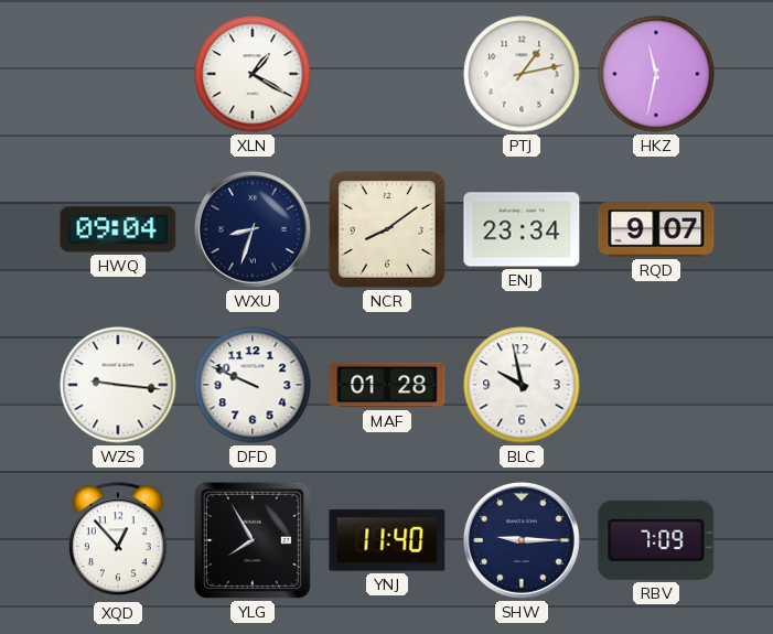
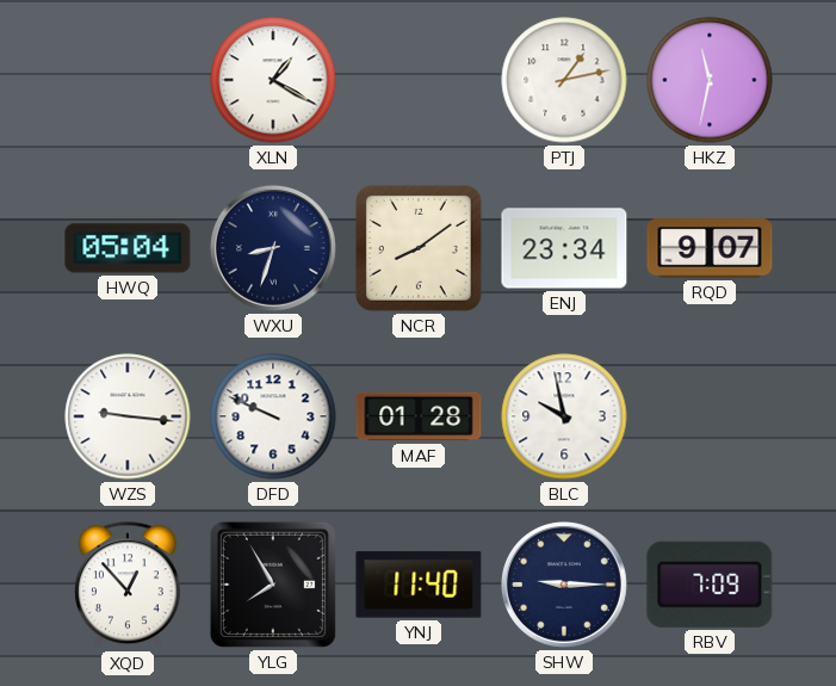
HWQ: 09:04 -> 05:04 (128, 248)
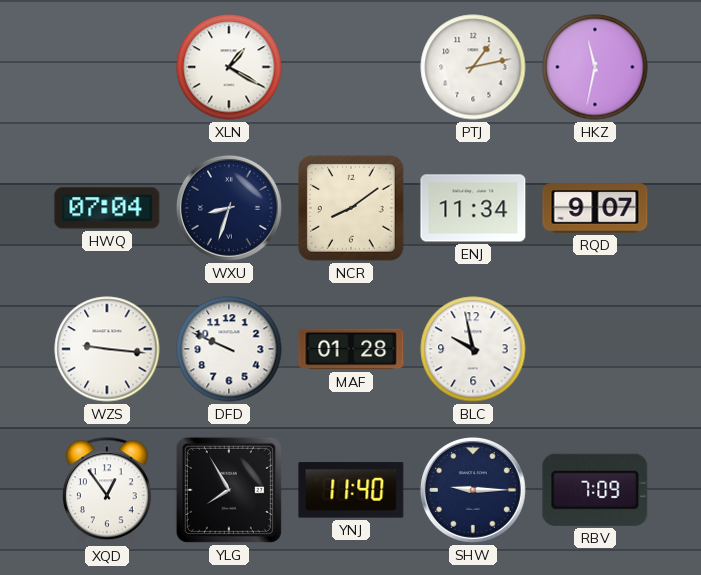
HWQ: 05:04 -> 07:04 (107, 208)
ENJ: 23:34 -> 11:34 (473, 208)
XQD: 12:53 -> 12:54 (108, 491)
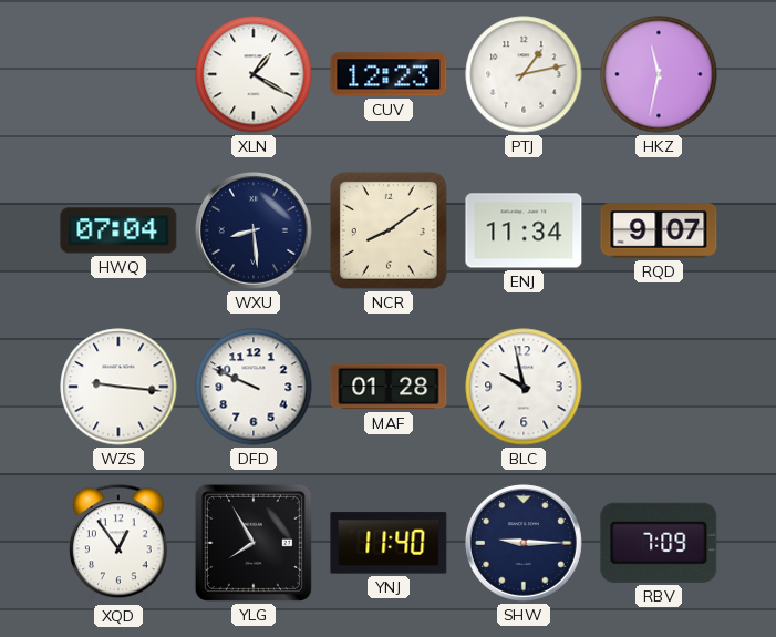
CUV: none -> 12:23 (389, 74)
WXU: 8:33 -> 8:29 (254, 230)
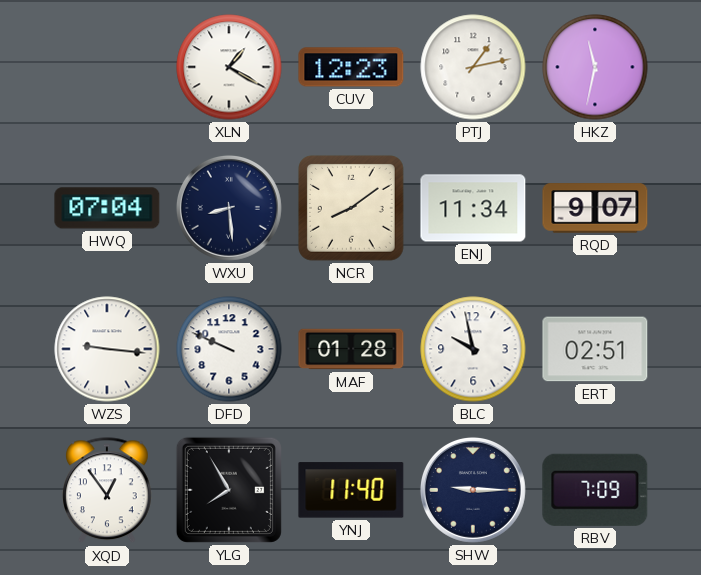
ERT: none -> 02:51 (595, 349)
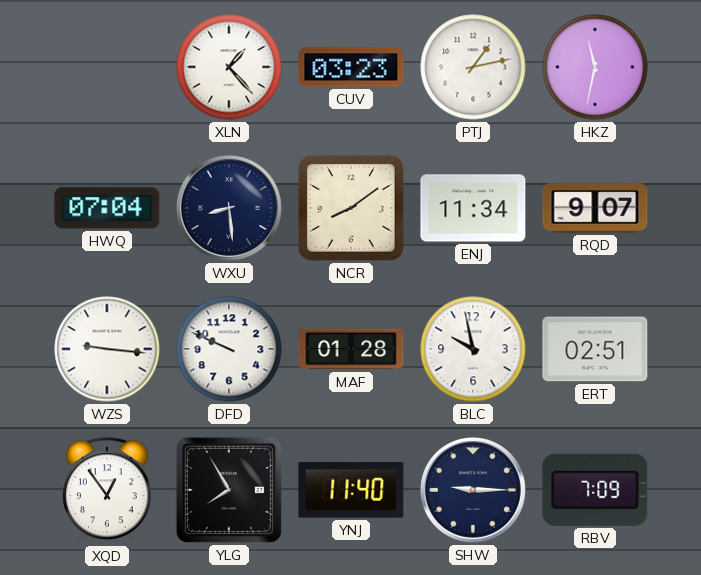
XLN: 1:20 -> 1:23 (229, 67)
CUV: 12:23 -> 03:23 (351, 67)
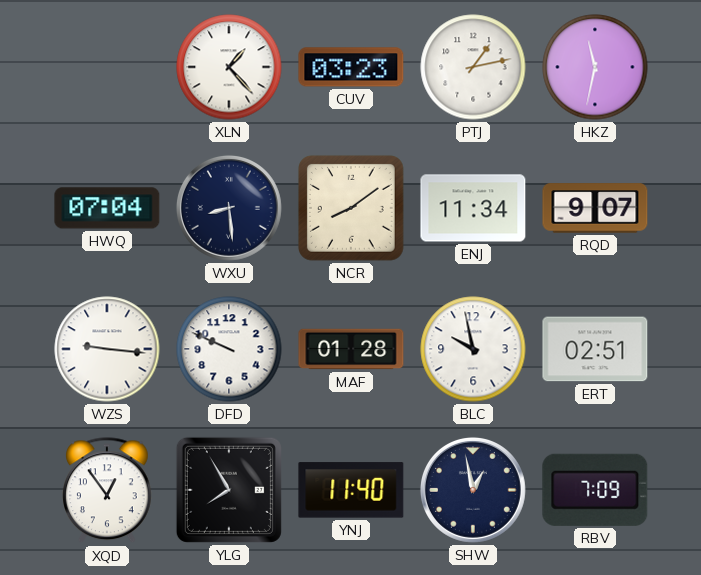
SHW: 9:15 -> 12:58 (473, 490)
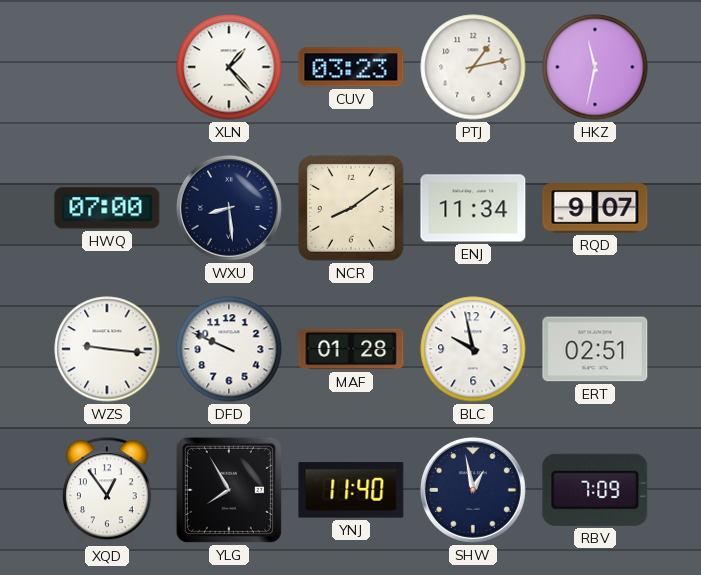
HWQ: 07:04 -> 07:00 (107, 208)
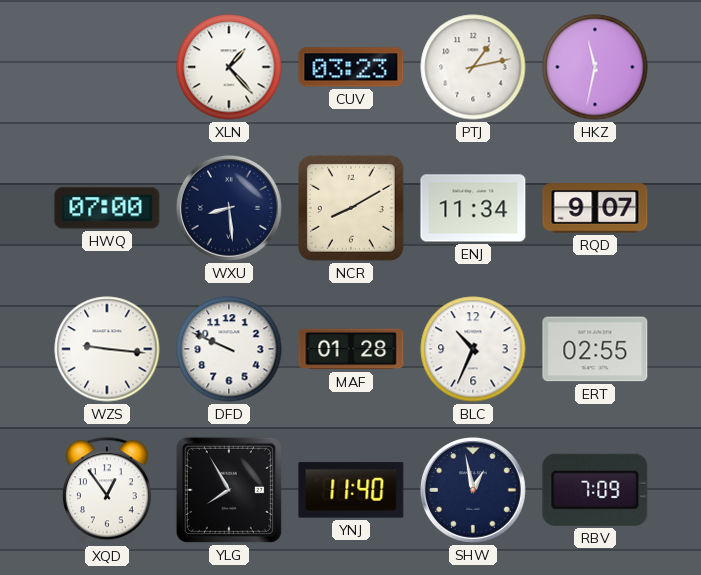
NCR: 8:09 -> 8:10 (351, 208)
BLC: 9:58 -> 10:34 (473, 349)
ERT: 02:51 -> 02:55 (595, 349)
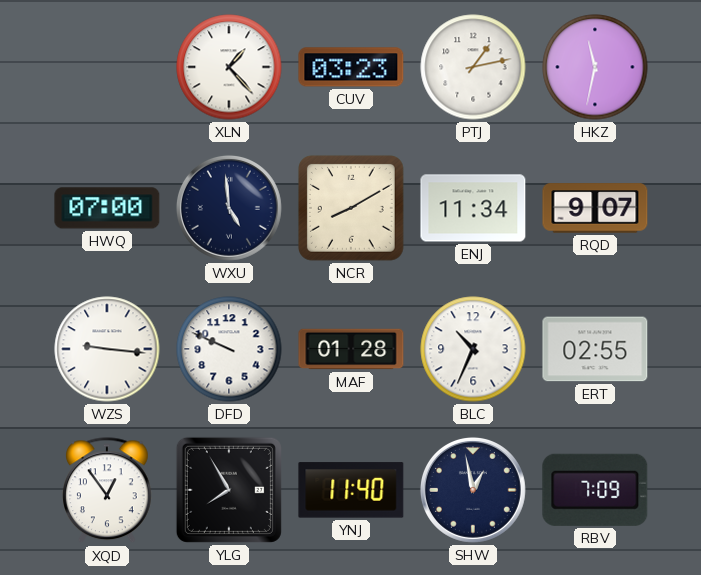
WXU: 8:29 -> 4:59 (229, 208)
